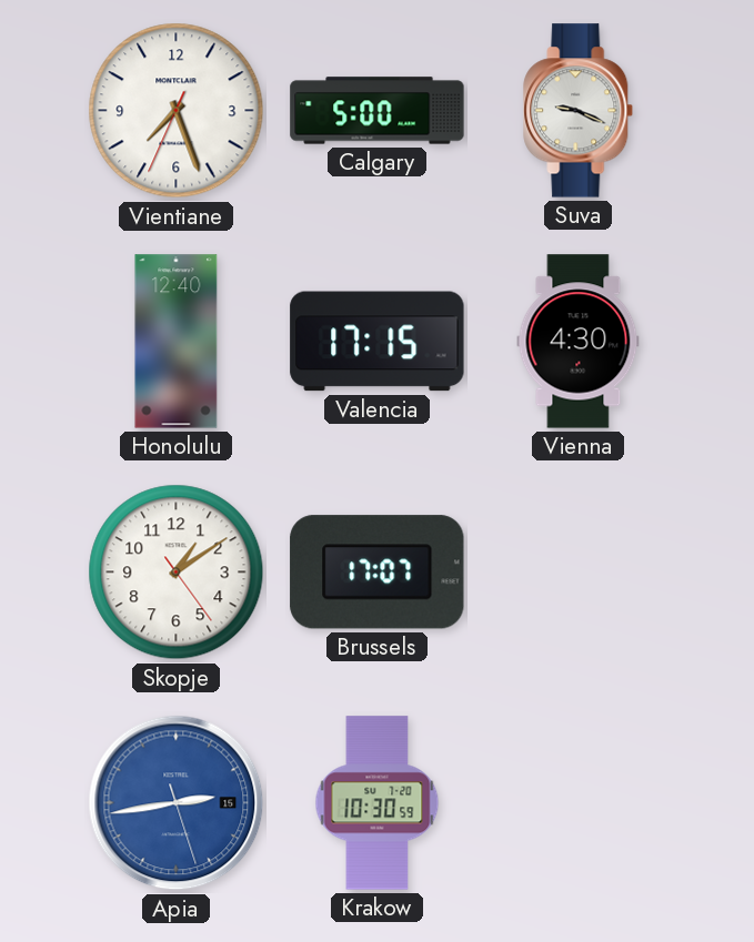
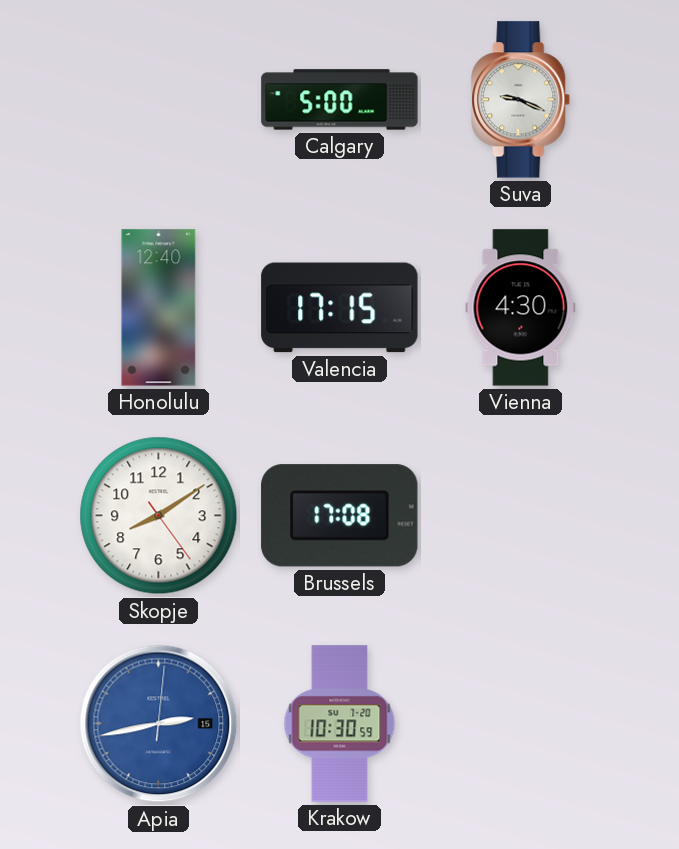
Vientiane: 7:26 -> none (177, 111)
Skopje: 1:09 -> 8:09 (159, 516)
Brussels: 17:07 -> 17:08 (340, 516)
Apia: 2:43:27 -> 2:43:01 (159, 724)
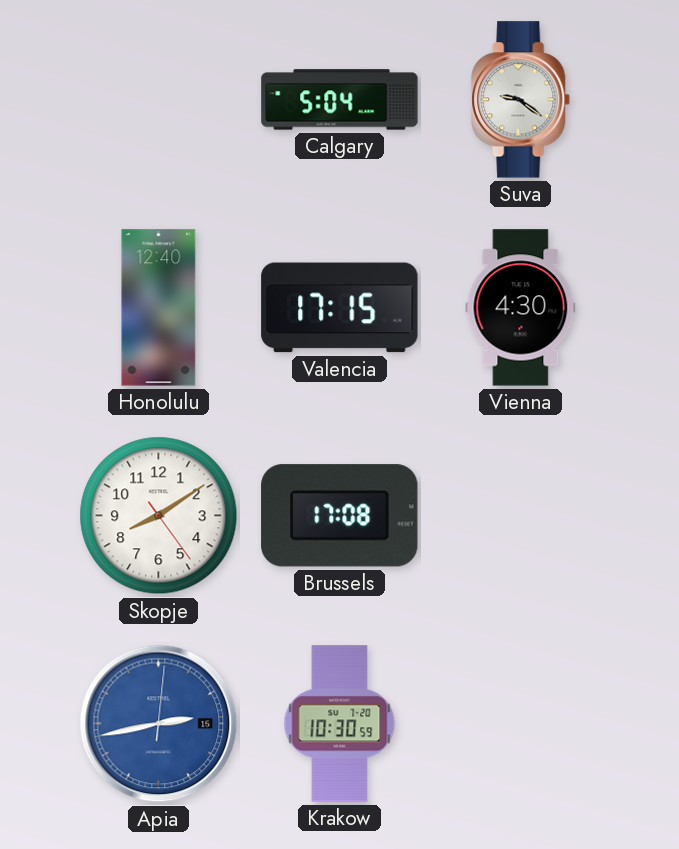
Calgary: 5:00 -> 5:04 (340, 100)
Suva: 9:19 -> 9:21 (521, 100)
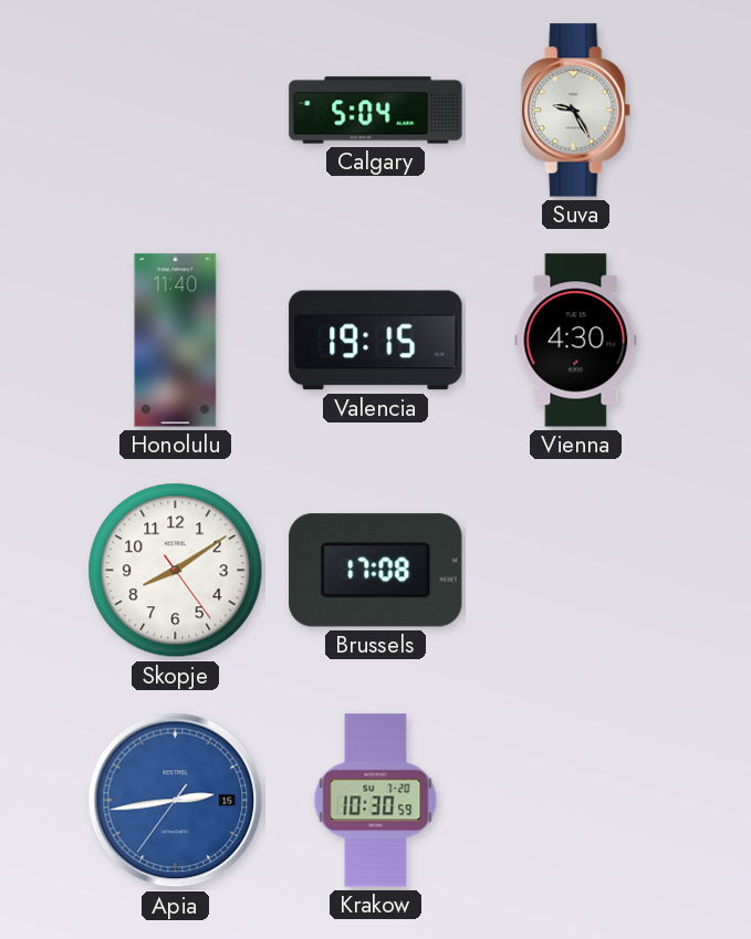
Suva: 9:21 -> 9:25 (576, 111)
Honolulu: 12:40 -> 11:40 (176, 341)
Valencia: 17:15 -> 19:15 (376, 341)
Apia: 2:43:01 -> 2:43:36 (176, 801)
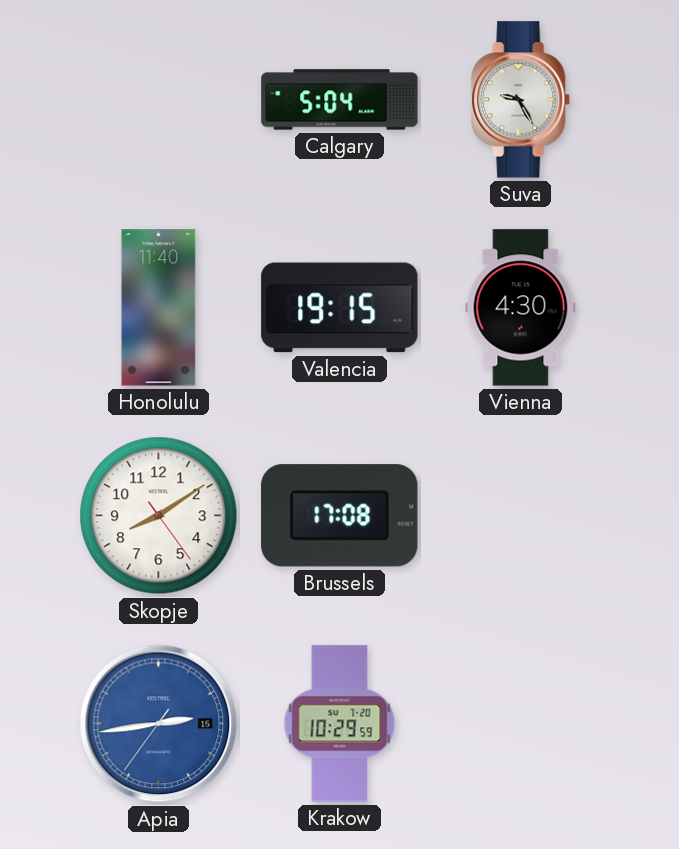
Krakow: 10:30 -> 10:29 (340, 724)
